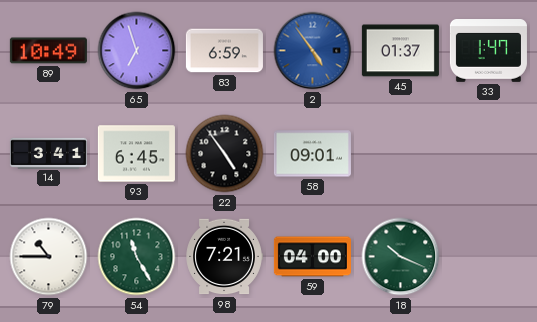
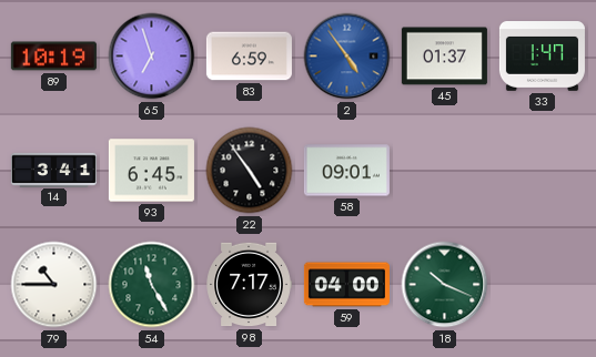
89: 10:49 -> 10:19 (53, 57)
98: 7:21 -> 7:17 (249, 285)
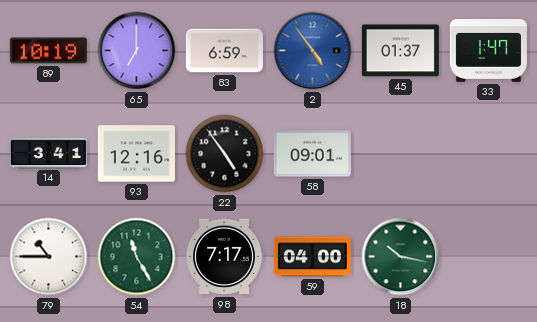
65: 6:57 -> 7:00 (137, 51)
93: 6:45 -> 12:16 (136, 154)
18: 10:19 -> 10:17 (401, 257)
